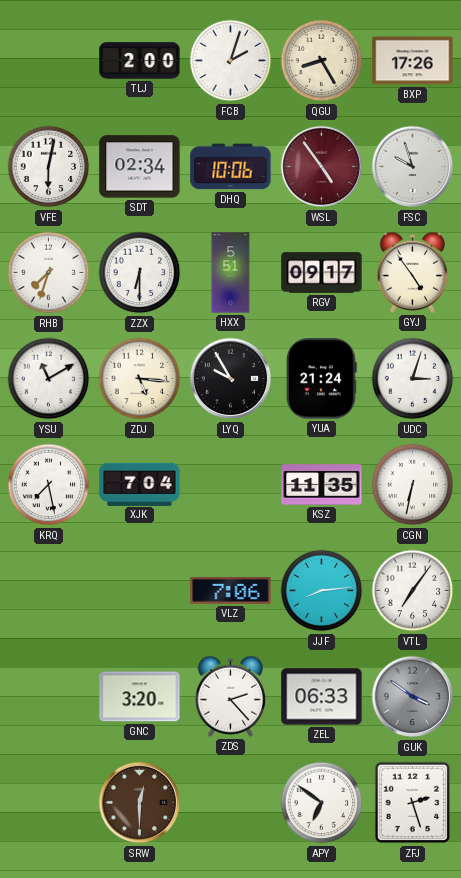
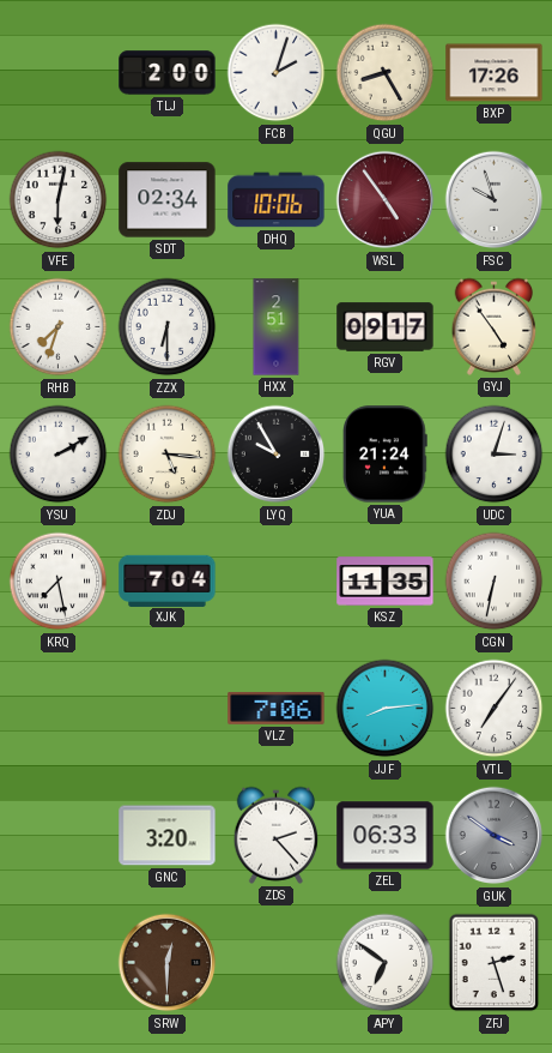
HXX: 5:51 -> 2:51 (277, 327)
YSU: 11:10 -> 2:10 (59, 455)
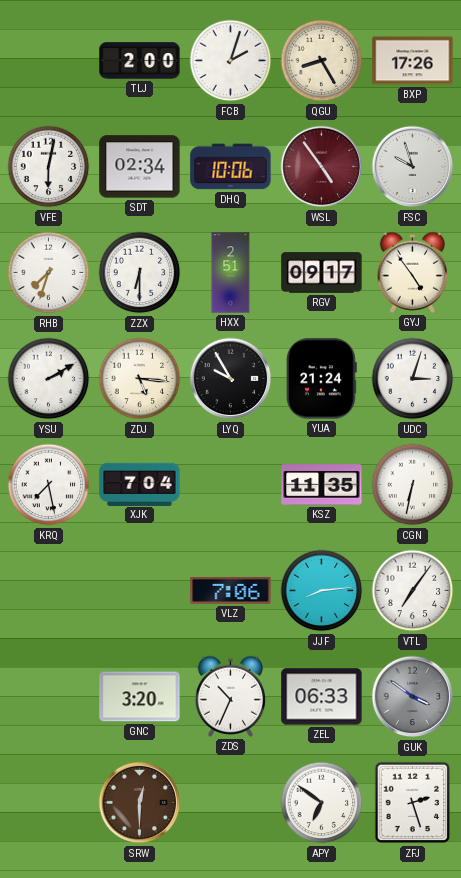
ZDS: 2:23 -> 10:34 (231, 696)
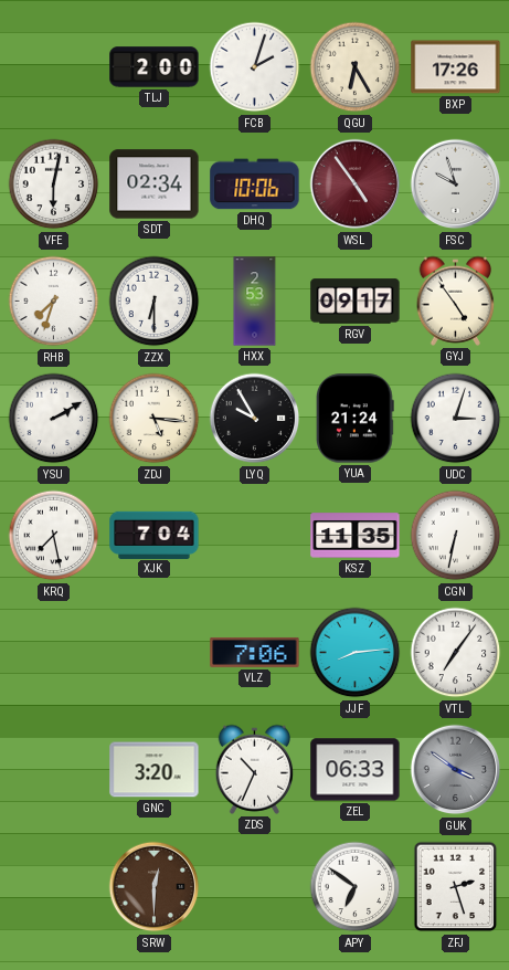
QGU: 8:25 -> 6:25 (356, 67)
HXX: 2:51 -> 2:53 (255, 302)
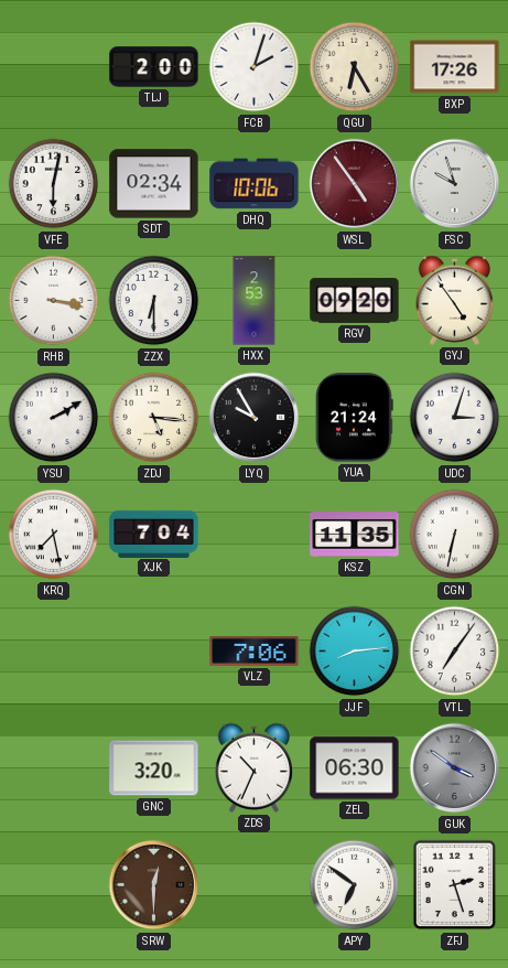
RHB: 7:33 -> 3:17 (54, 301)
RGV: 09:17 -> 09:20 (355, 301)
ZEL: 06:33 -> 06:30 (355, 768)
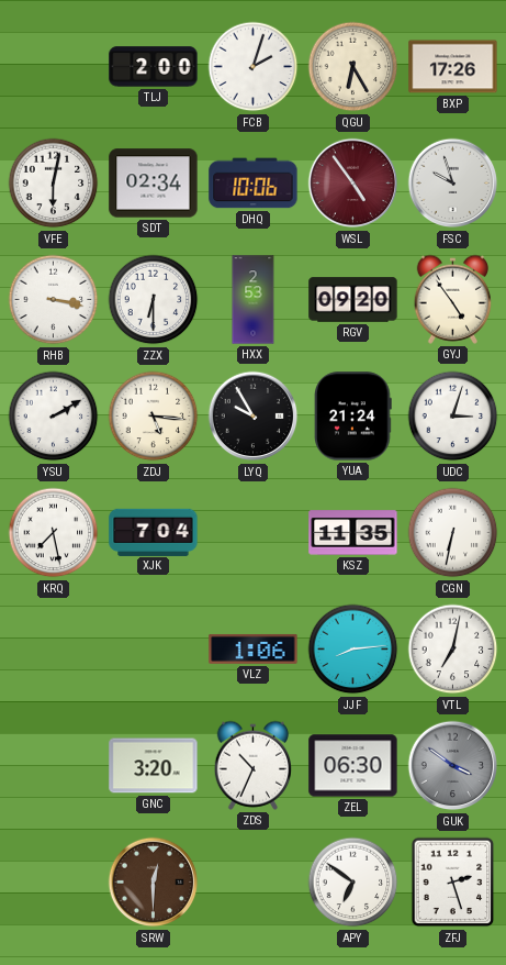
VLZ: 7:06 -> 1:06 (254, 648)
VTL: 7:06 -> 7:02 (453, 650)
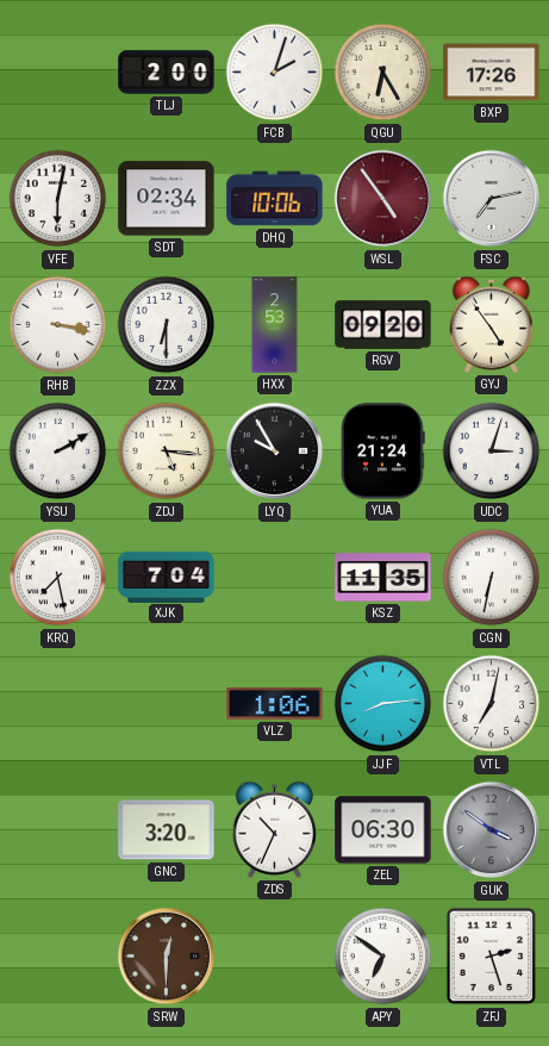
FSC: 9:57 -> 7:13 (492, 199)
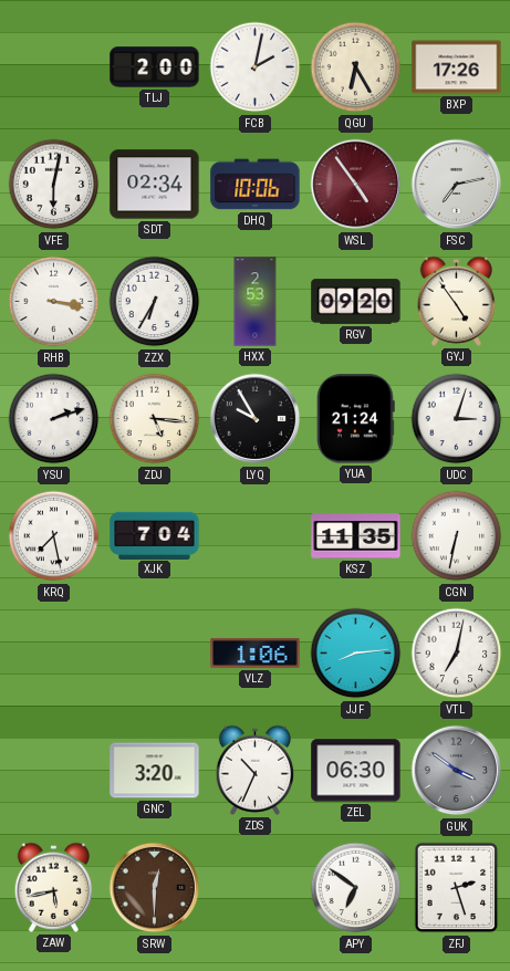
FCB: 2:03 -> 2:02 (256, 67)
ZZX: 6:30 -> 6:35 (155, 302)
YSU: 2:10 -> 2:12 (54, 419)
ZAW: none -> 5:43 (54, 887)
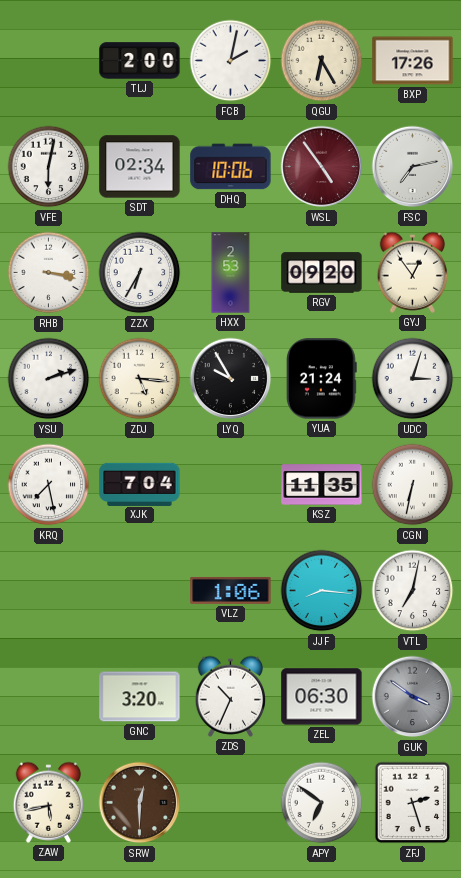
GYJ: 4:54 -> 12:54 (413, 272)
JJF: 8:14 -> 8:16 (322, 591)
